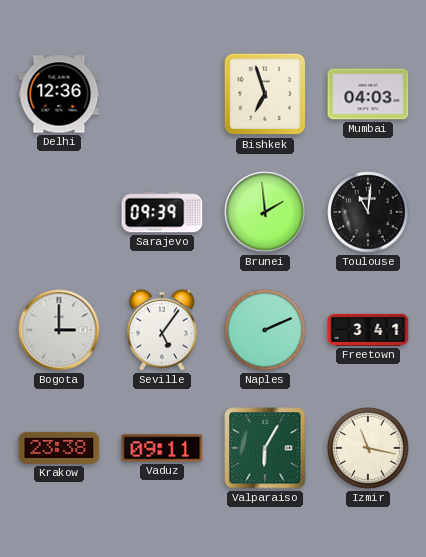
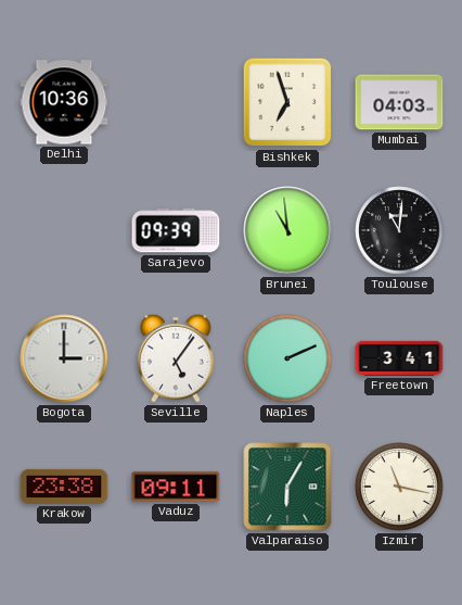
Delhi: 12:36 -> 10:36 (64, 102)
Brunei: 1:59 -> 10:59 (287, 230)
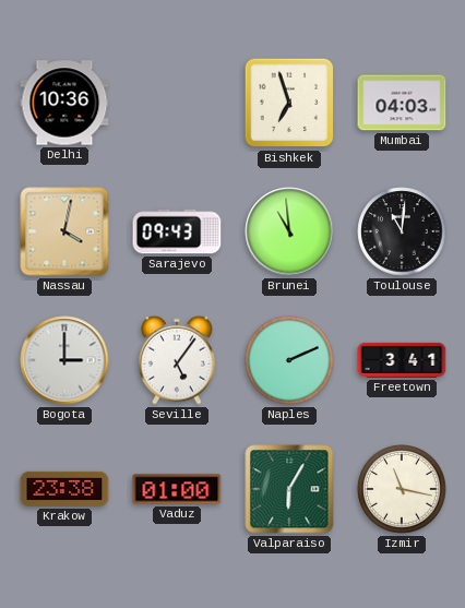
Nassau: none -> 4:02 (64, 231)
Sarajevo: 09:39 -> 09:43 (177, 231)
Vaduz: 09:11 -> 01:00 (177, 489)
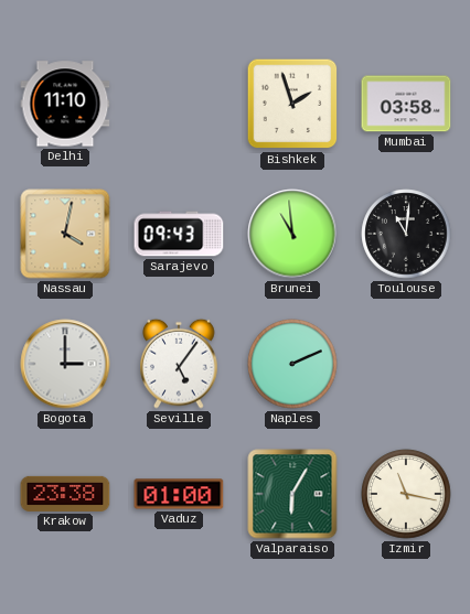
Delhi: 10:36 -> 11:10 (65, 104)
Bishkek: 6:57 -> 1:57 (292, 104)
Mumbai: 04:03 -> 03:58 (406, 104)
Freetown: 3:41 -> none (402, 360)
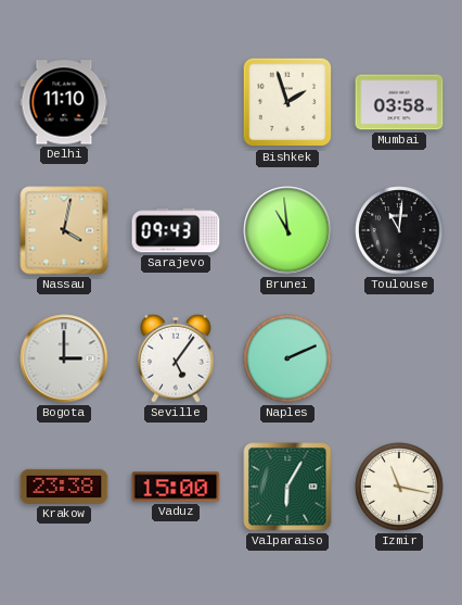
Vaduz: 01:00 -> 15:00 (176, 487)
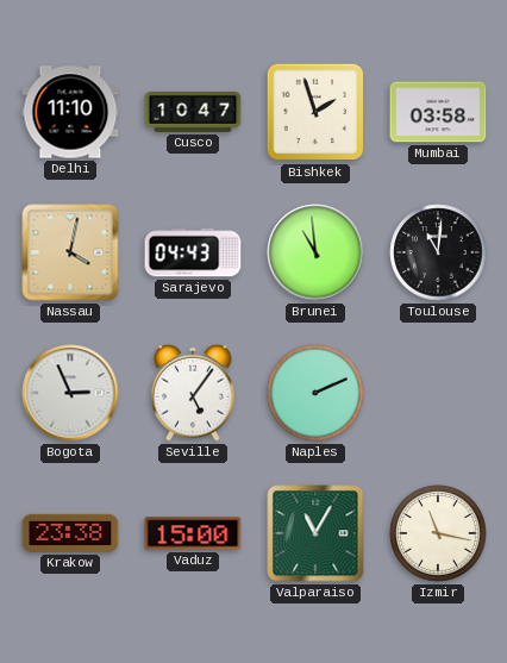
Cusco: none -> 10:47 (193, 113)
Sarajevo: 09:43 -> 04:43 (193, 252)
Bogota: 3:00 -> 2:56 (70, 393)
Valparaiso: 6:05 -> 11:05 (315, 533)
